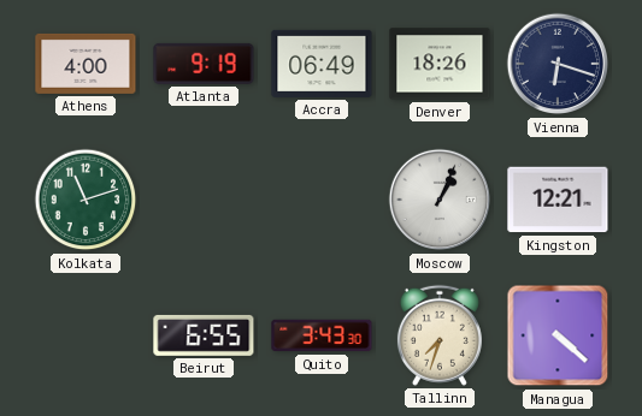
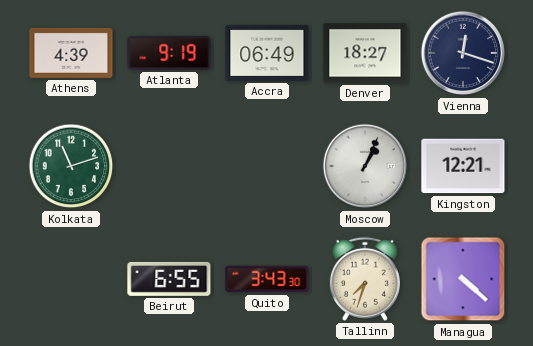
Athens: 4:00 -> 4:39 (71, 53)
Denver: 18:26 -> 18:27 (365, 53)
Vienna: 6:18 -> 12:18 (463, 53)
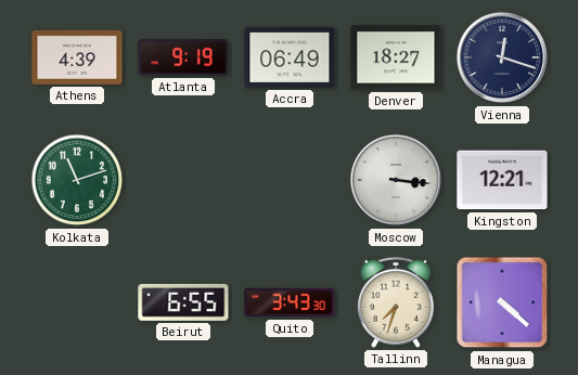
Moscow: 1:04 -> 3:16 (396, 180)
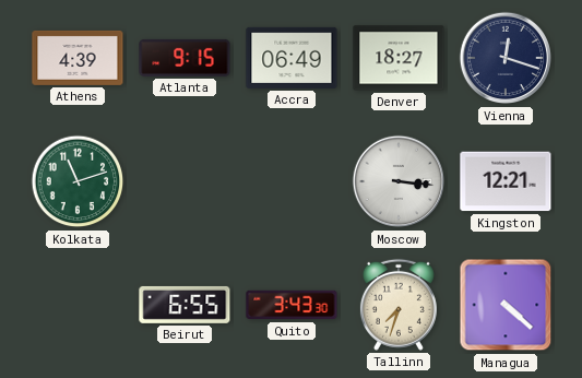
Atlanta: 9:19 -> 9:15 (185, 58)
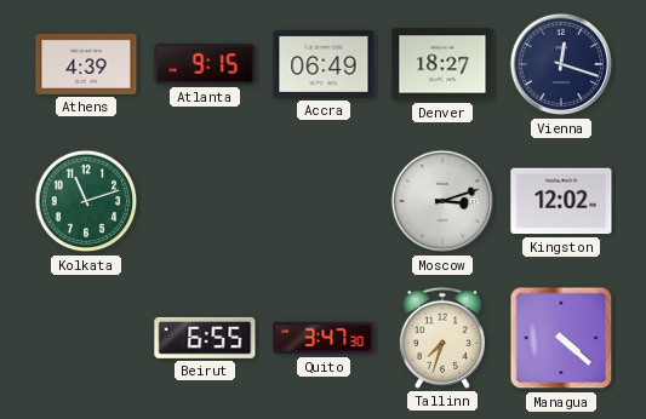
Moscow: 3:16 -> 3:12 (442, 201)
Kingston: 12:21 -> 12:02 (561, 201)
Quito: 3:43 -> 3:47 (324, 338)
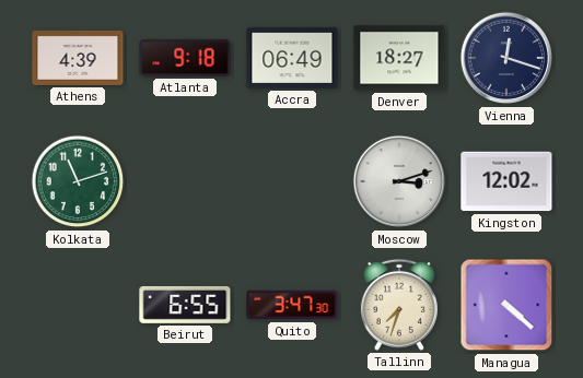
Atlanta: 9:15 -> 9:18 (185, 58)
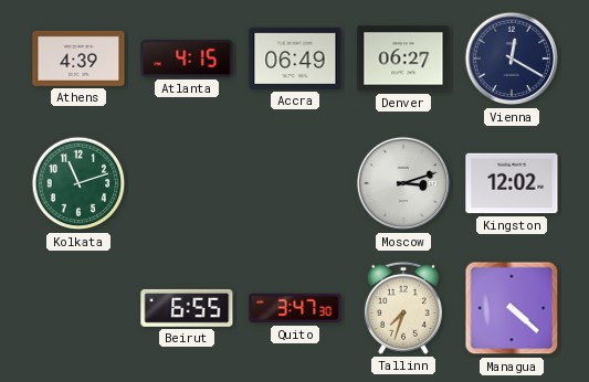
Atlanta: 9:18 -> 4:15 (187, 59)
Denver: 18:27 -> 06:27 (403, 59)
Vienna: 12:18 -> 12:20 (512, 59)
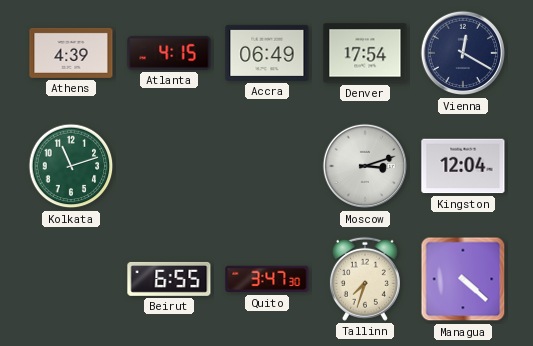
Denver: 06:27 -> 17:54 (365, 53)
Kingston: 12:02 -> 12:04 (463, 166)
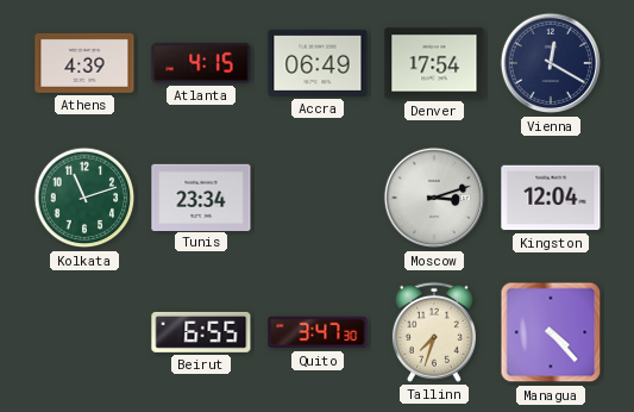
Tunis: none -> 23:34 (201, 196)
Managua: 4:22 -> 4:23 (551, 332)
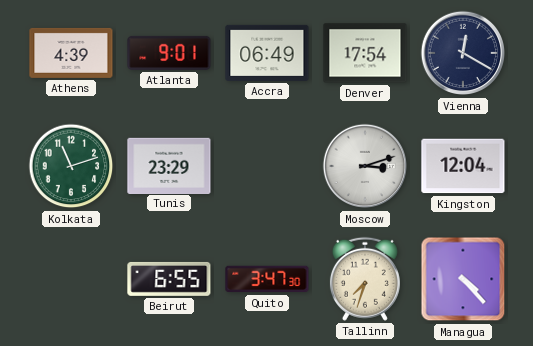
Atlanta: 4:15 -> 9:01 (169, 53)
Tunis: 23:34 -> 23:29 (169, 165)
